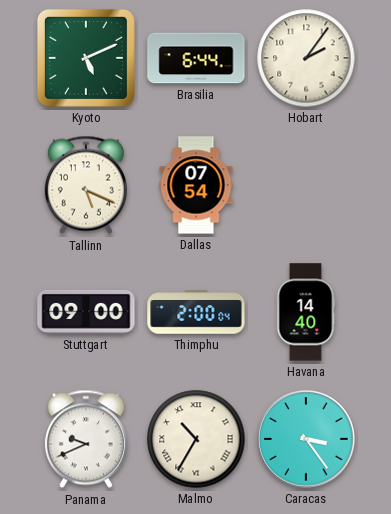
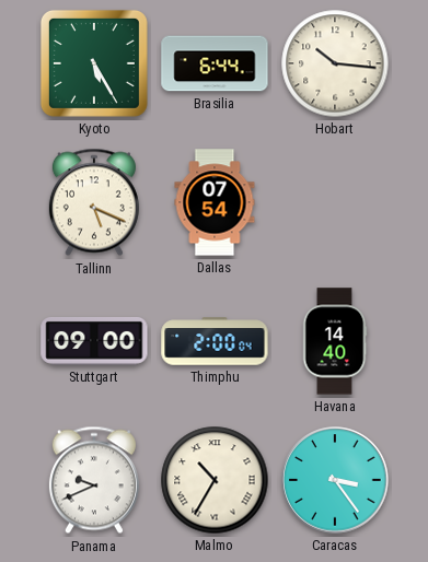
Kyoto: 5:11 -> 5:25 (94, 63)
Hobart: 2:06 -> 10:16 (335, 63)
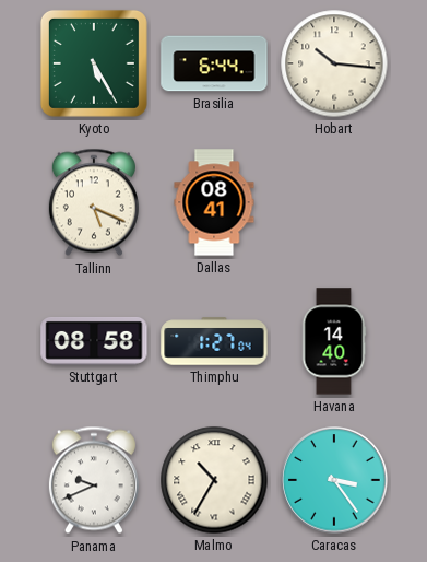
Dallas: 07:54 -> 08:41 (214, 202)
Stuttgart: 09:00 -> 08:58 (94, 341)
Thimphu: 2:00 -> 1:27 (214, 341)
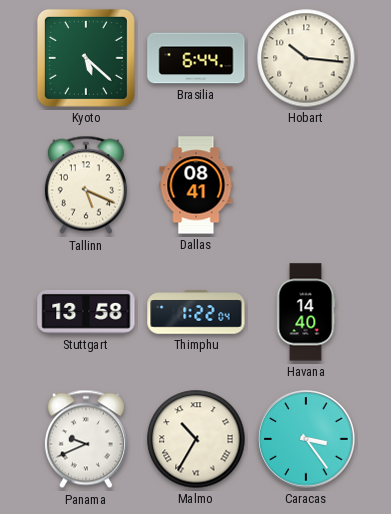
Kyoto: 5:25 -> 5:22 (86, 58)
Stuttgart: 08:58 -> 13:58 (86, 312)
Thimphu: 1:27 -> 1:22 (196, 312)
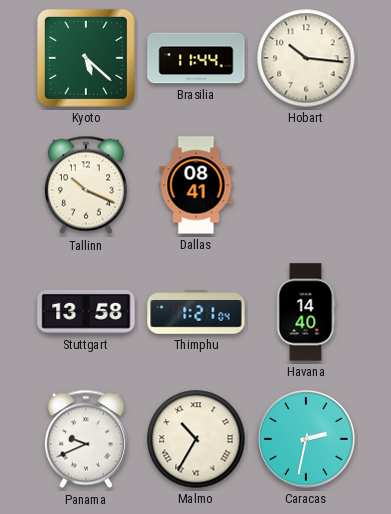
Brasilia: 6:44 -> 11:44 (196, 58)
Tallinn: 5:19 -> 10:19 (86, 185)
Thimphu: 1:22 -> 1:21 (196, 312)
Caracas: 3:24 -> 2:32 (306, 439)
